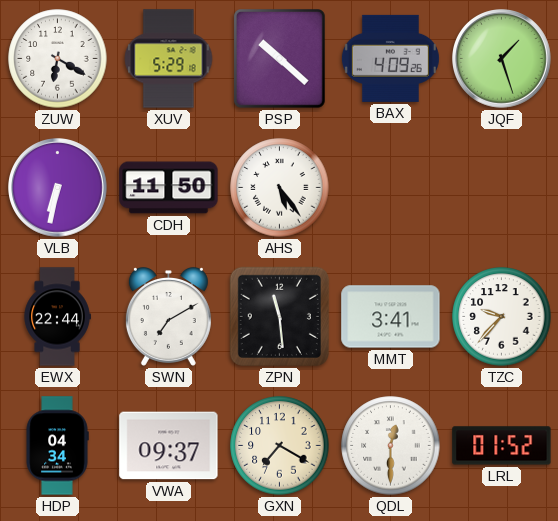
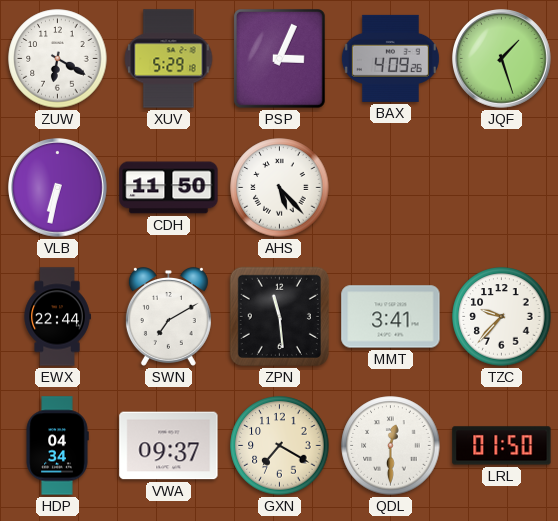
PSP: 10:22 -> 3:04 (279, 59)
AHS: 5:24 -> 5:23 (280, 188)
LRL: 01:52 -> 01:50 (502, 446)
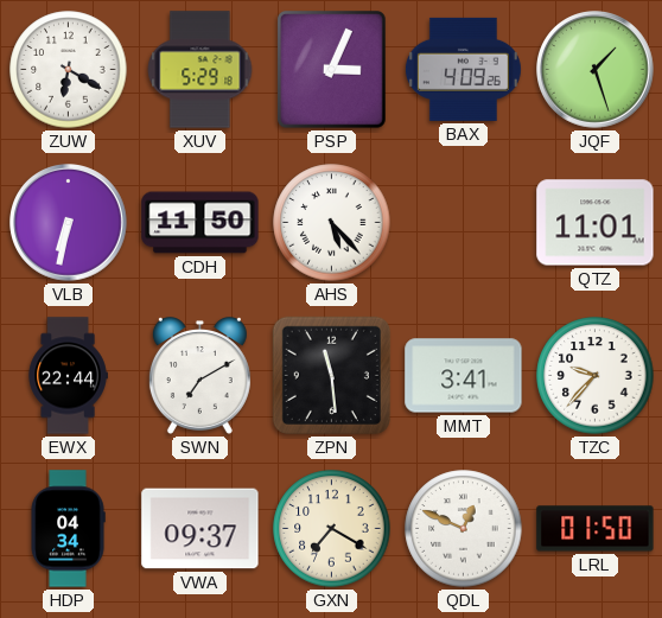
QTZ: none -> 11:01 (596, 223)
QDL: 12:30 -> 12:49 (464, 529)
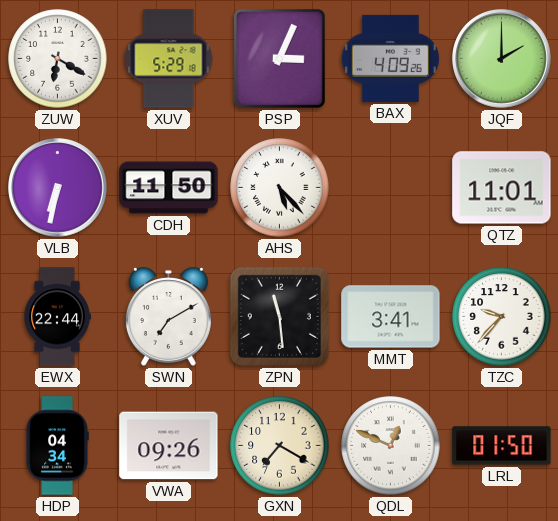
JQF: 1:27 -> 2:00 (502, 59)
VWA: 09:37 -> 09:26 (169, 446)
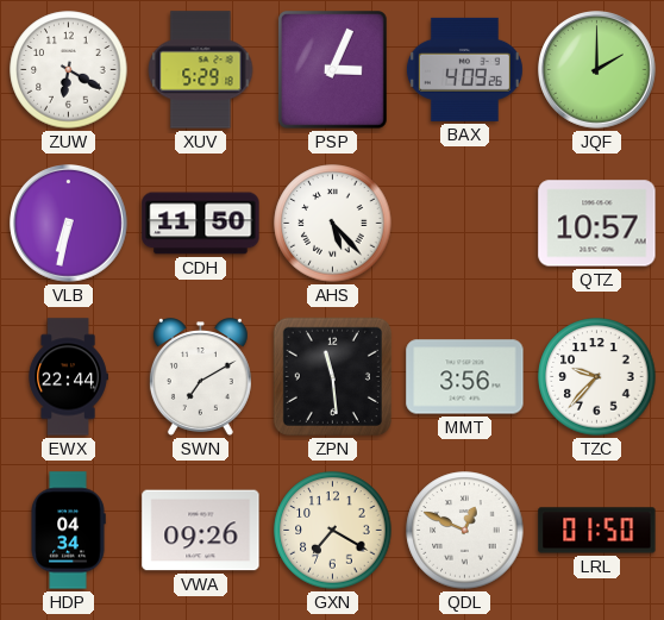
QTZ: 11:01 -> 10:57 (597, 224)
MMT: 3:41 -> 3:56 (465, 377)
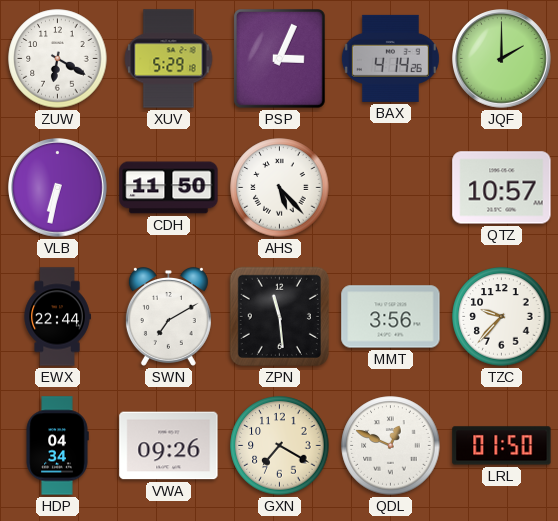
BAX: 4:09 -> 4:14 (390, 58)
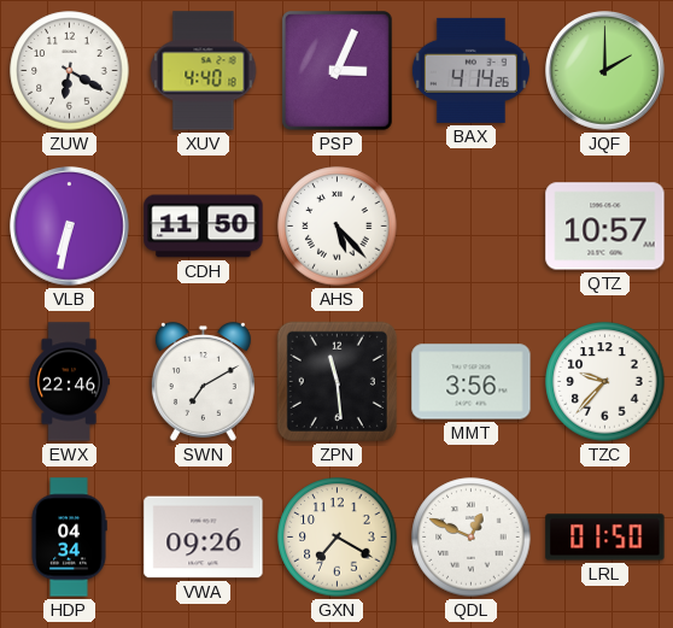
XUV: 5:29 -> 4:40 (204, 71)
EWX: 22:44 -> 22:46 (69, 382)
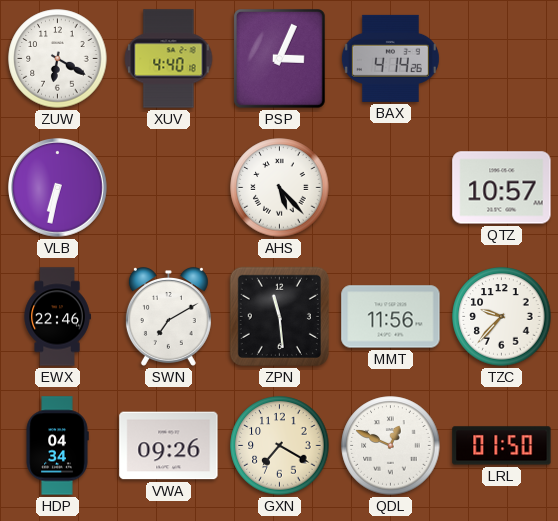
JQF: 2:00 -> none (605, 71)
CDH: 11:50 -> none (204, 227)
MMT: 3:56 -> 11:56 (391, 317)
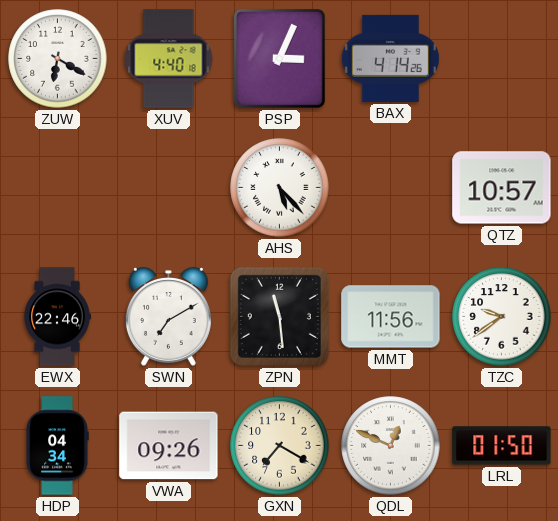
VLB: 6:32 -> none (58, 188)
TZC: 9:37 -> 9:39 (502, 317)
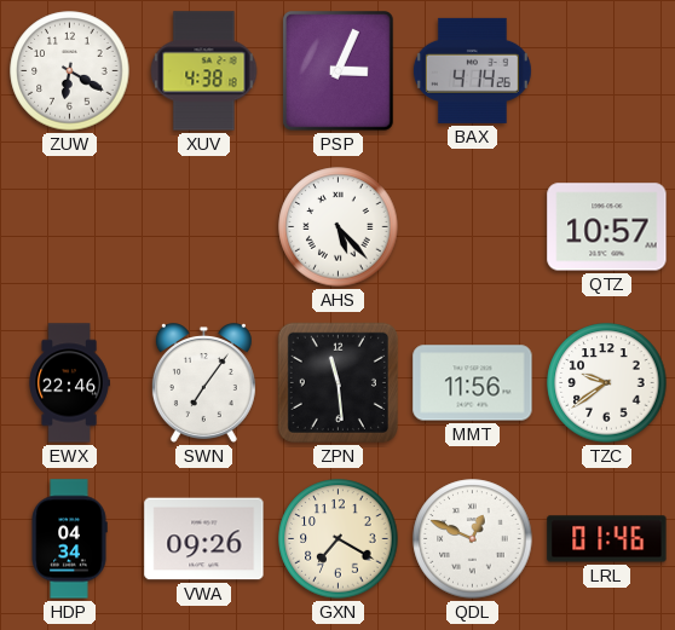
XUV: 4:40 -> 4:38 (204, 71)
SWN: 7:10 -> 7:06 (203, 383)
LRL: 01:50 -> 01:46 (607, 539)
